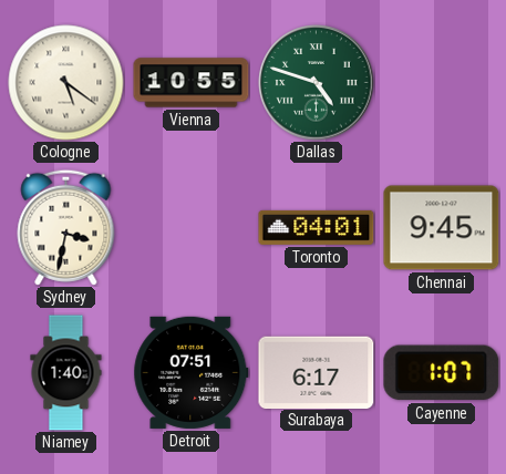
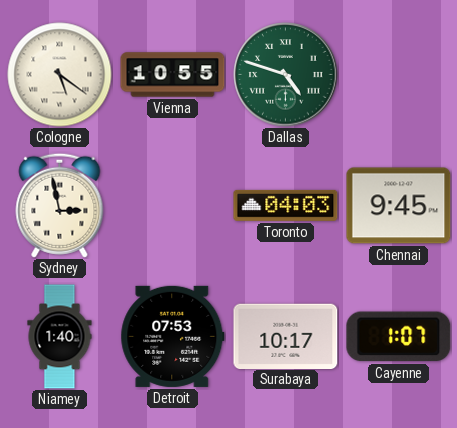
Sydney: 3:32 -> 2:58 (60, 205)
Toronto: 04:01 -> 04:03 (286, 205)
Detroit: 07:51 -> 07:53 (173, 336)
Surabaya: 6:17 -> 10:17 (286, 336)
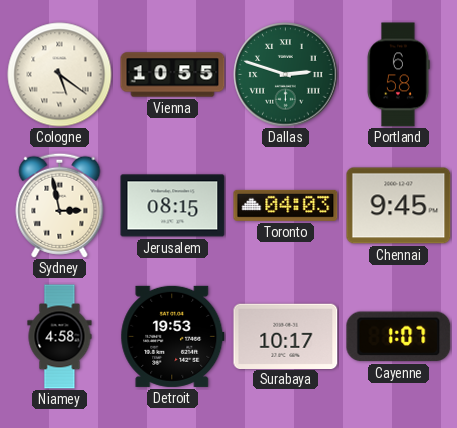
Dallas: 4:48 -> 2:48 (286, 75)
Portland: none -> 6:58 (398, 75)
Jerusalem: none -> 08:15 (173, 206)
Niamey: 1:40 -> 4:58 (60, 337)
Detroit: 07:53 -> 19:53 (173, 336)
